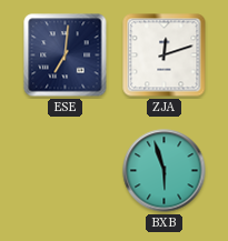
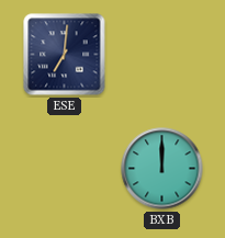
ZJA: 12:12 -> none (165, 56)
BXB: 5:57 -> 12:00 (162, 169)
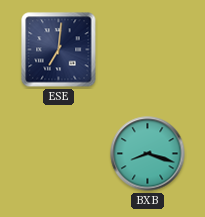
BXB: 12:00 -> 8:18 (148, 154)
